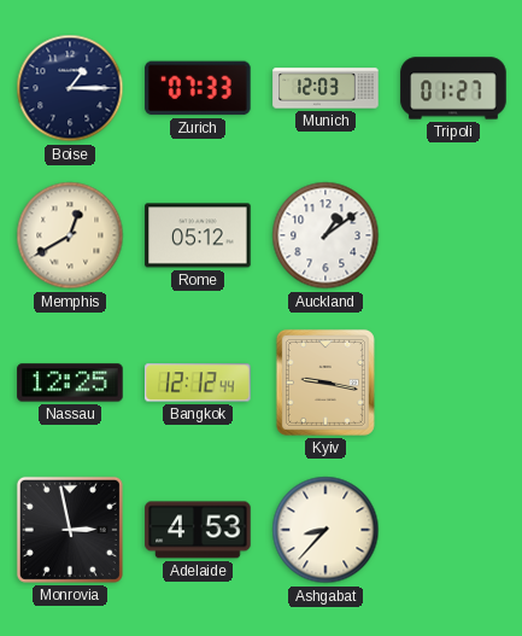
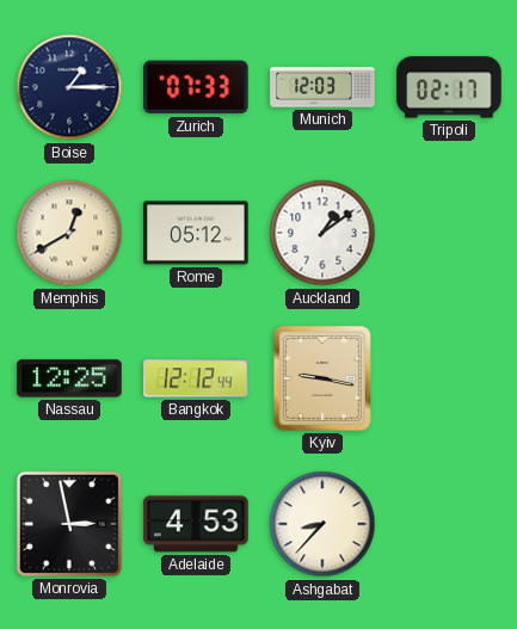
Tripoli: 01:27 -> 02:17 (449, 87)
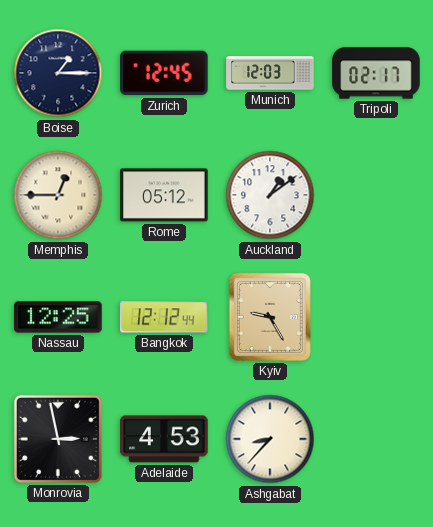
Zurich: 07:33 -> 12:45 (164, 73)
Memphis: 12:40 -> 12:45 (58, 195)
Kyiv: 9:17 -> 9:25 (270, 317)
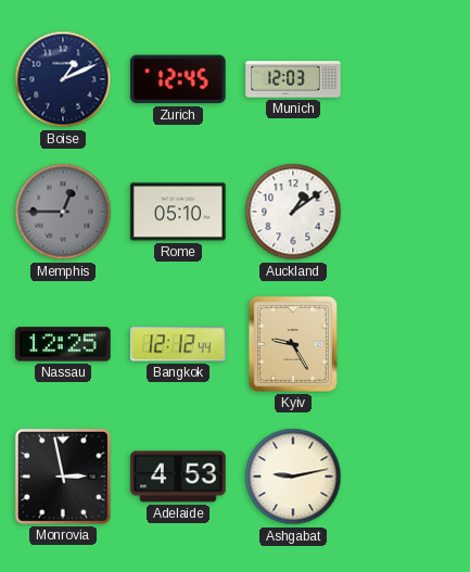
Boise: 1:15 -> 1:11 (63, 79)
Tripoli: 02:17 -> none (376, 73)
Memphis dial: cream -> grey (63, 212)
Rome: 05:12 -> 05:10 (178, 212)
Ashgabat: 8:37 -> 9:13 (293, 476)
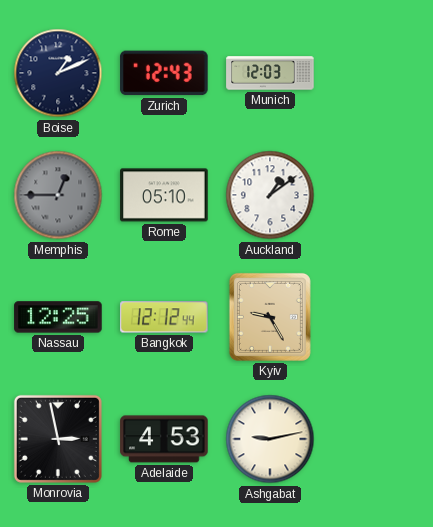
Zurich: 12:45 -> 12:43 (164, 73)
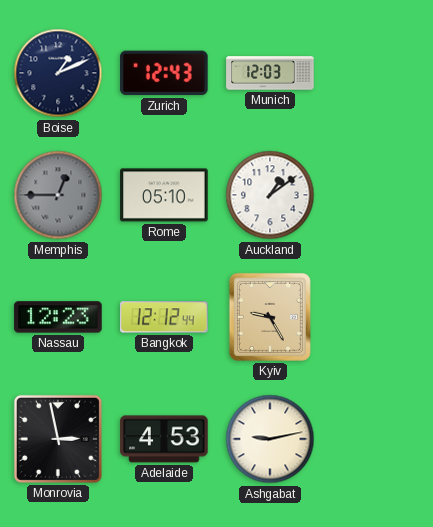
Nassau: 12:25 -> 12:23 (58, 317)
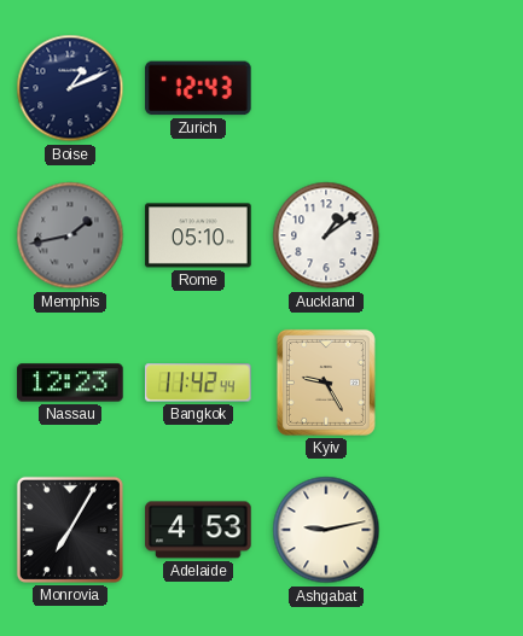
Munich: 12:03 -> none (270, 73)
Memphis: 12:45 -> 1:43 (70, 235)
Bangkok: 12:12 -> 11:42 (198, 383)
Monrovia: 2:58 -> 7:05 (70, 530)
